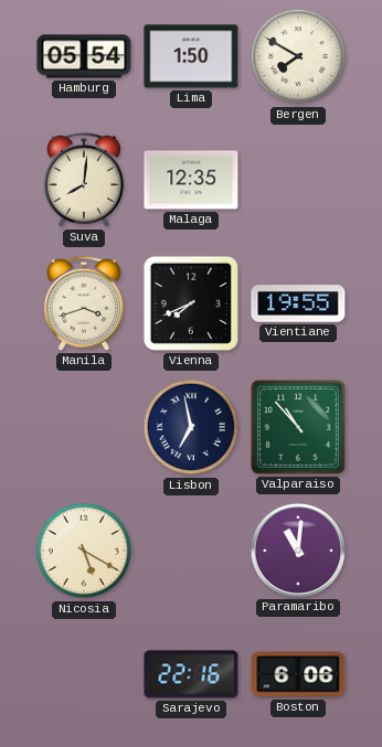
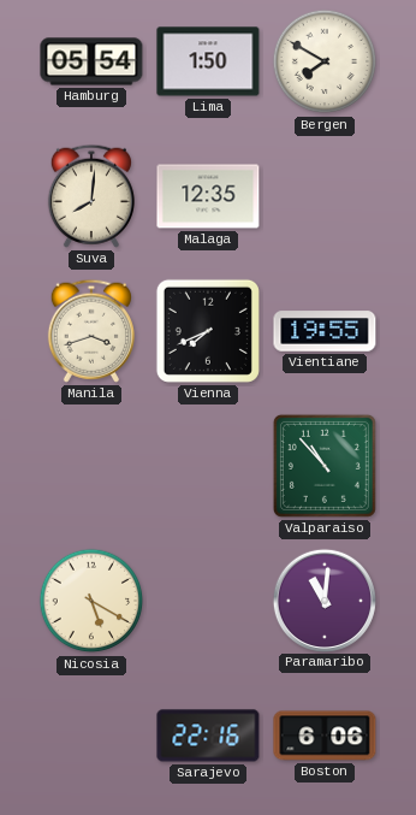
Lisbon: 6:58 -> none (191, 427)
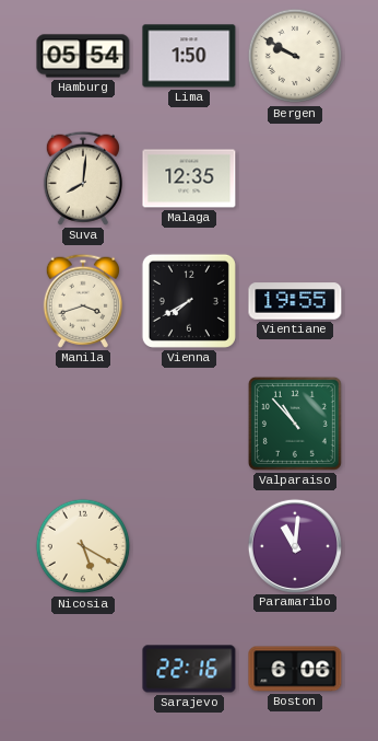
Bergen: 7:50 -> 9:50 (295, 56)
Vienna: 7:41 -> 7:40 (189, 301)
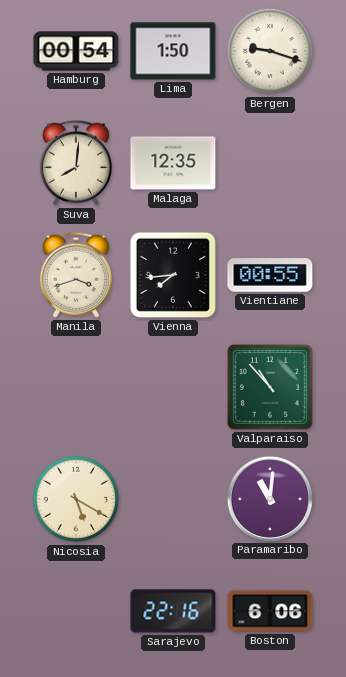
Hamburg: 05:54 -> 00:54 (76, 51)
Bergen: 9:50 -> 9:18 (270, 51)
Vienna: 7:40 -> 7:44 (173, 275)
Vientiane: 19:55 -> 00:55 (270, 275)
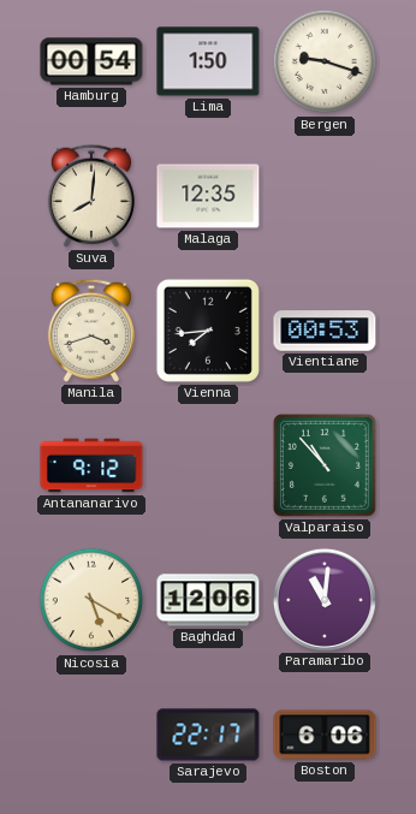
Vientiane: 00:55 -> 00:53 (325, 331)
Antananarivo: none -> 9:12 (91, 465)
Baghdad: none -> 12:06 (208, 600)
Sarajevo: 22:16 -> 22:17 (208, 735)
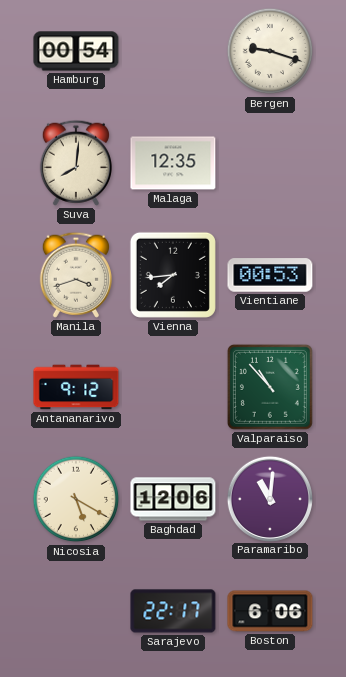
Lima: 1:50 -> none (208, 61)
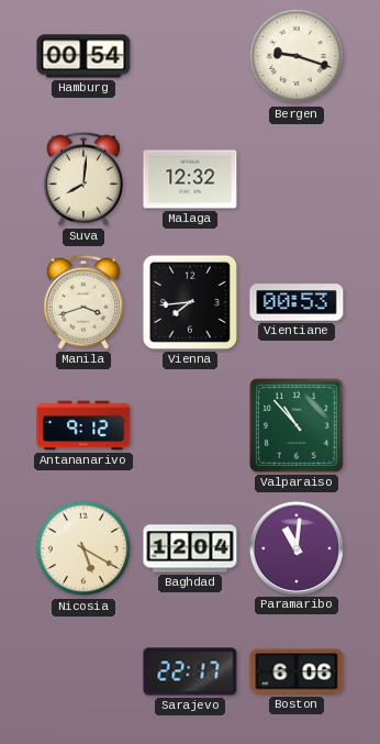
Malaga: 12:35 -> 12:32 (190, 179)
Baghdad: 12:06 -> 12:04 (190, 548)
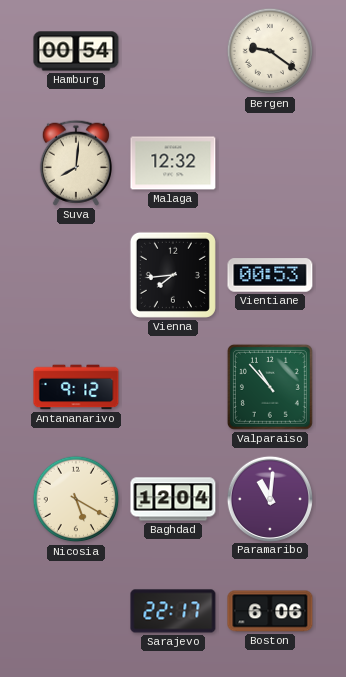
Bergen: 9:18 -> 9:21 (270, 51)
Manila: 3:42 -> none (83, 302)
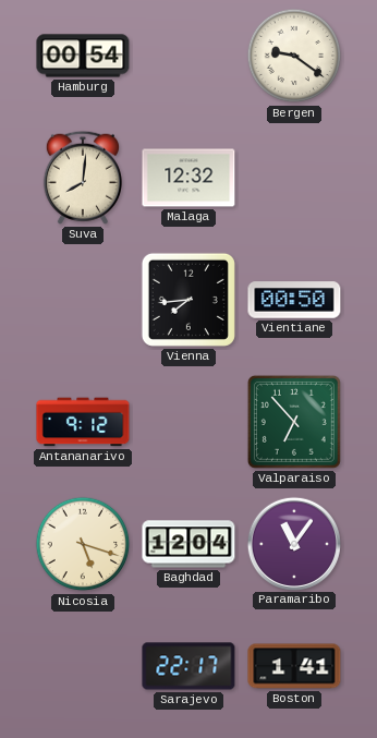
Vientiane: 00:53 -> 00:50 (294, 300)
Valparaiso: 10:53 -> 6:53 (294, 422)
Nicosia: 5:20 -> 5:18 (83, 544)
Paramaribo: 11:01 -> 11:06 (293, 543)
Boston: 6:06 -> 1:41 (294, 666)
